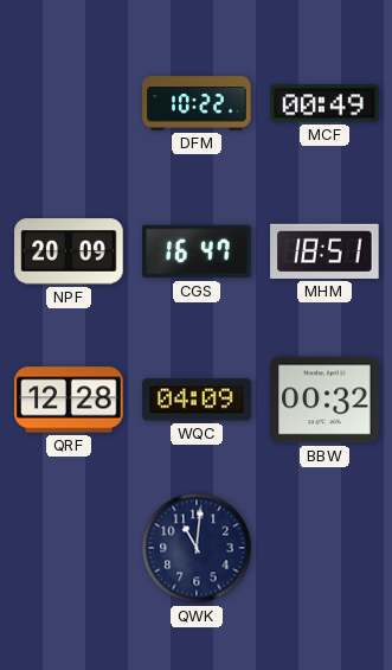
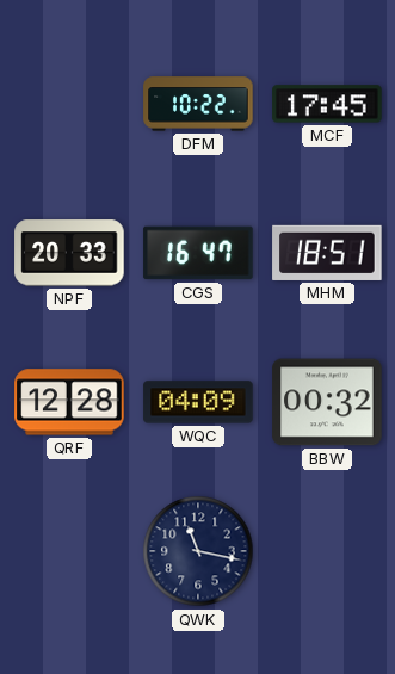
MCF: 00:49 -> 17:45 (327, 104)
NPF: 20:09 -> 20:33 (69, 253)
QWK: 11:01 -> 11:17 (198, 551)
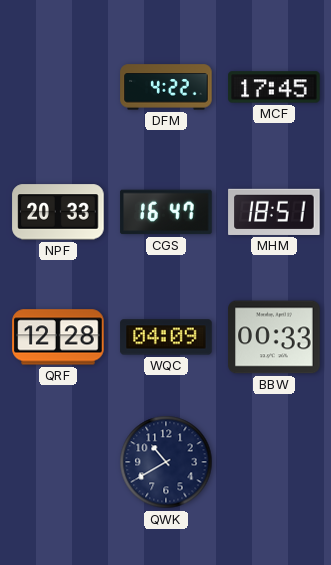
DFM: 10:22 -> 4:22 (166, 87)
BBW: 00:32 -> 00:33 (274, 337)
QWK: 11:17 -> 10:40 (166, 462)
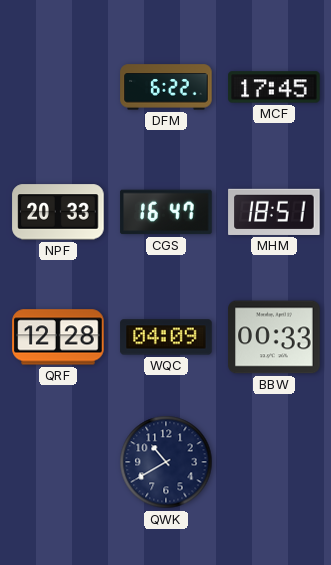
DFM: 4:22 -> 6:22 (166, 87)
